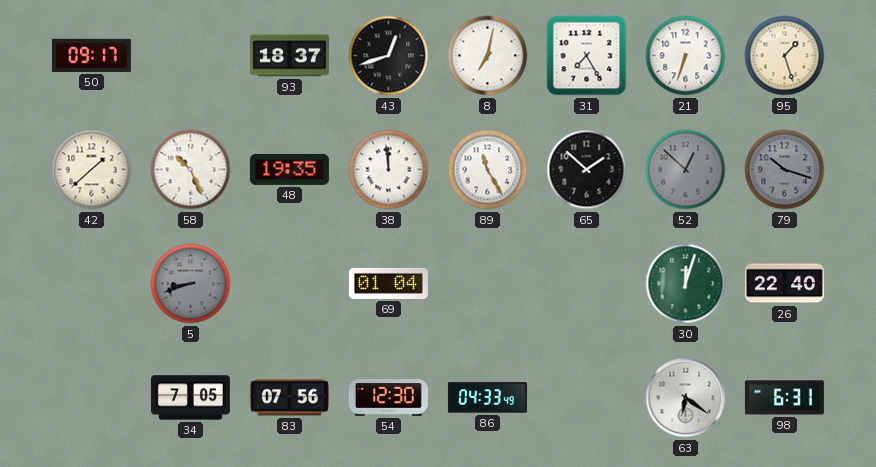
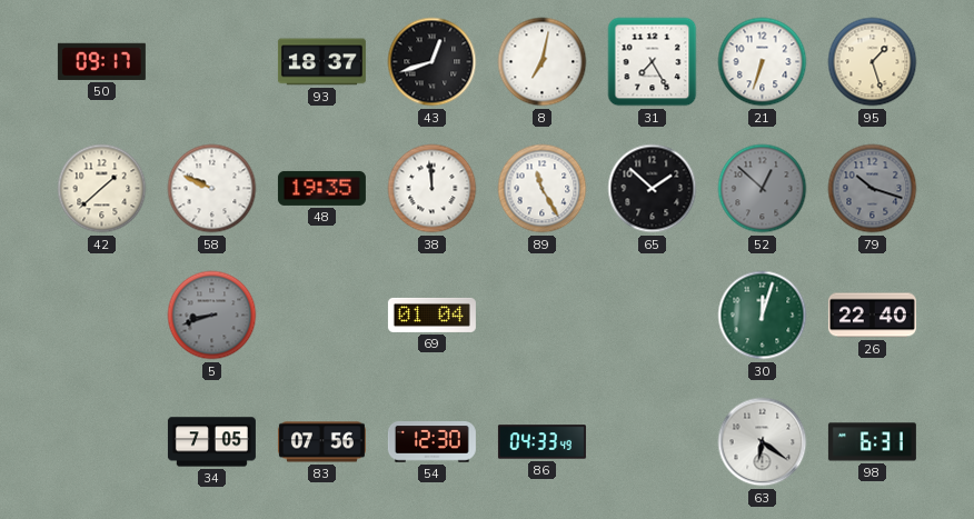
58: 10:26 -> 9:49 (212, 189)
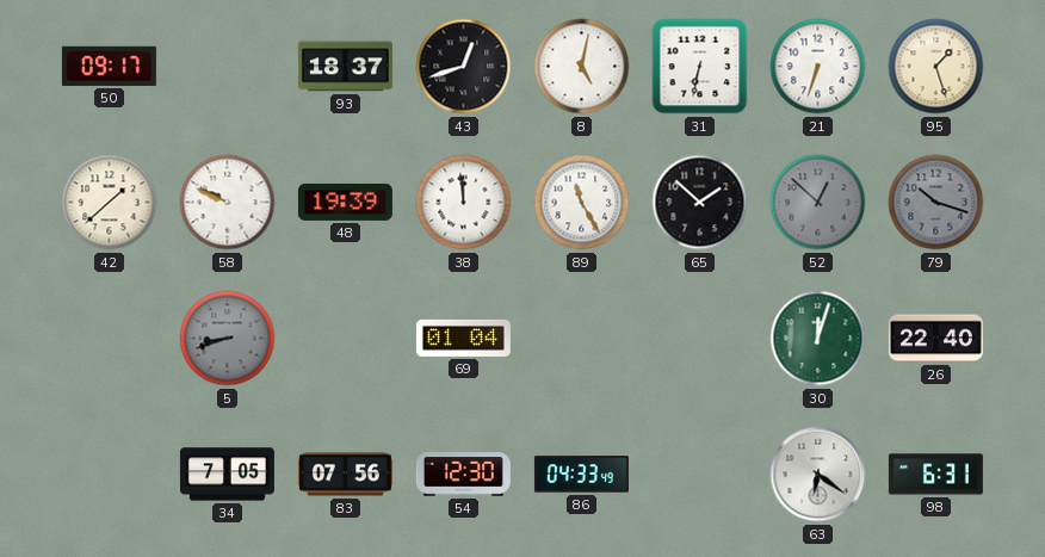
8: 7:02 -> 5:02 (582, 67)
31: 7:25 -> 6:32 (700, 67)
48: 19:35 -> 19:39 (345, 202)
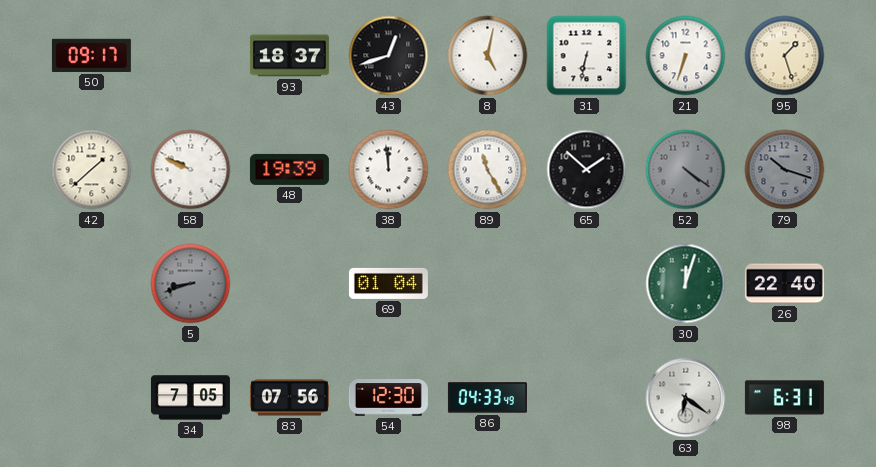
52: 12:52 -> 4:21 (686, 170)
